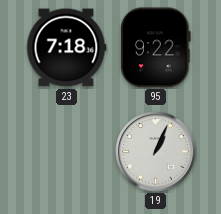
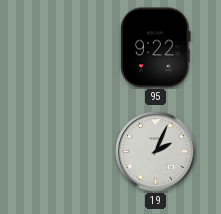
23: 7:18 -> none (66, 48)
19: 1:04 -> 2:04 (156, 152)
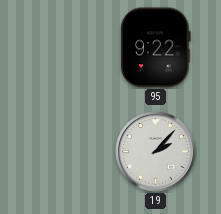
19: 2:04 -> 2:07 (156, 152)
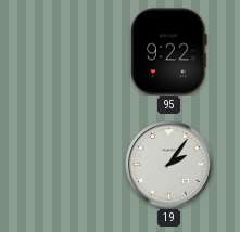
19: 2:07 -> 2:06 (169, 165)
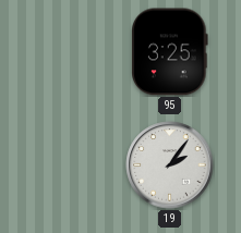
95: 9:22 -> 3:25 (170, 52)
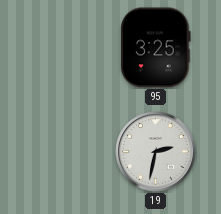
19: 2:06 -> 2:32 (156, 152)
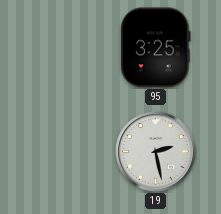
19: 2:32 -> 2:28 (156, 152)
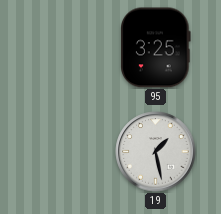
19: 2:28 -> 1:28 (156, 152)
